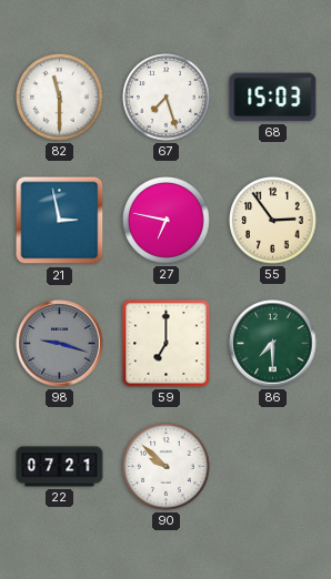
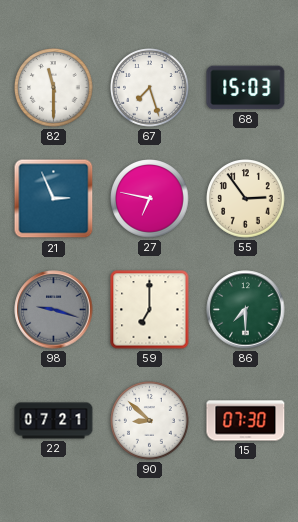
21: 2:58 -> 2:56 (54, 199)
90: 9:52 -> 8:52 (150, 421)
15: none -> 07:30 (246, 421)
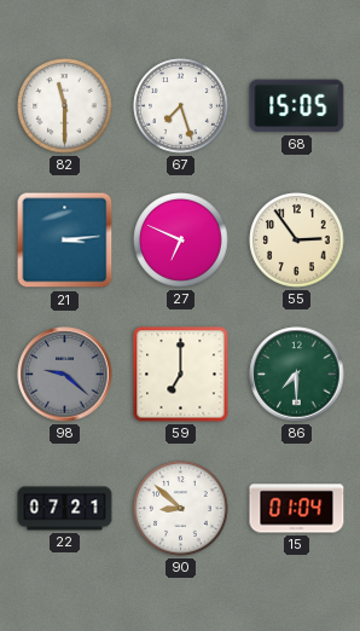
68: 15:03 -> 15:05 (297, 106)
21: 2:56 -> 3:14 (65, 241)
27: 6:47 -> 6:49 (181, 241)
98: 9:18 -> 9:22 (65, 375)
15: 07:30 -> 01:04 (297, 509)
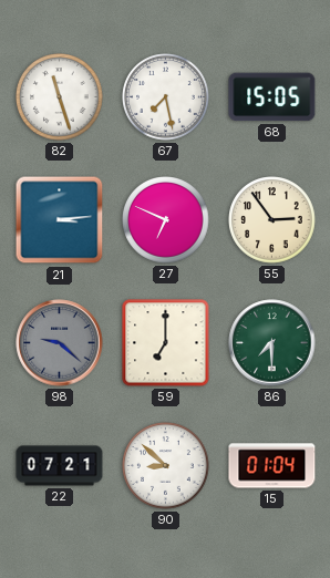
82: 11:30 -> 11:27 (60, 97)
67: 7:27 -> 7:28 (166, 97)
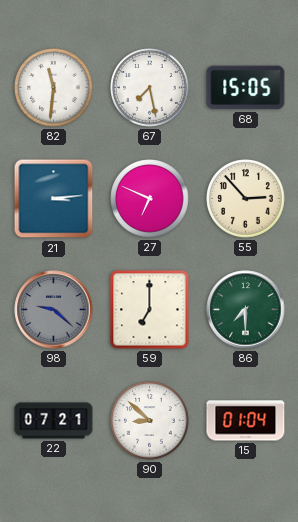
82: 11:27 -> 11:31 (54, 88)
55: 2:54 -> 2:53 (246, 199)
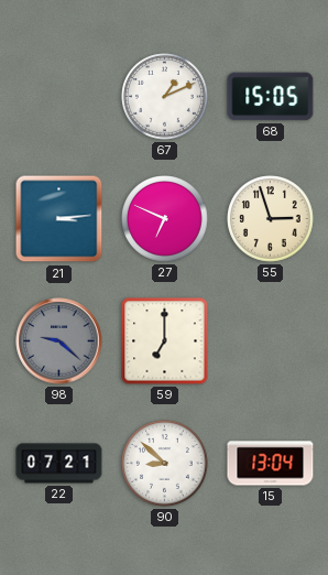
82: 11:31 -> none (54, 88)
67: 7:28 -> 1:11 (165, 97)
55: 2:53 -> 2:57 (271, 219)
86: 7:30 -> none (246, 310)
15: 01:04 -> 13:04 (271, 464)
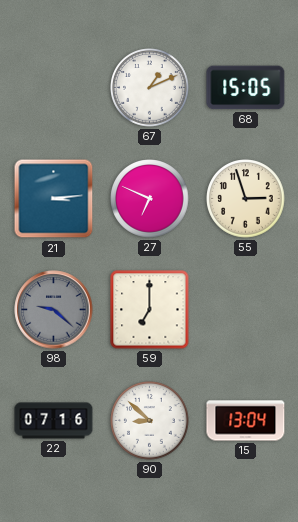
22: 07:21 -> 07:16 (54, 421)
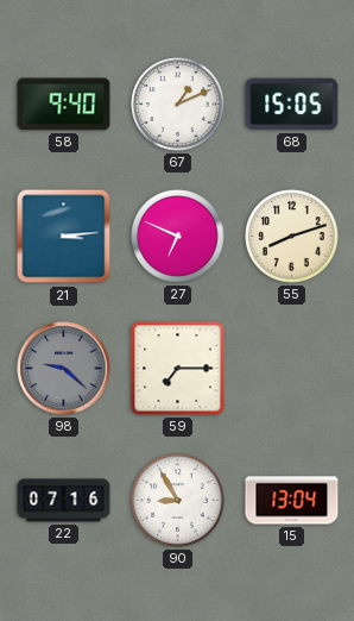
58: none -> 9:40 (64, 105)
55: 2:57 -> 8:12 (292, 237)
59: 7:00 -> 7:15 (178, 369)
90: 8:52 -> 8:55 (178, 501)
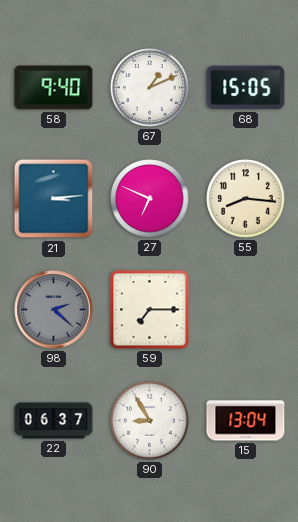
55: 8:12 -> 8:16 (246, 199)
98: 9:22 -> 2:22 (54, 310)
22: 07:16 -> 06:37 (54, 421)
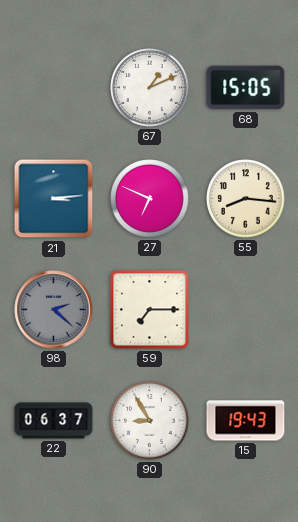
58: 9:40 -> none (54, 88)
15: 13:04 -> 19:43 (246, 421)
